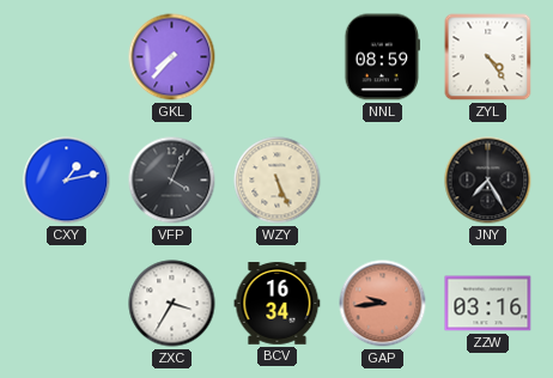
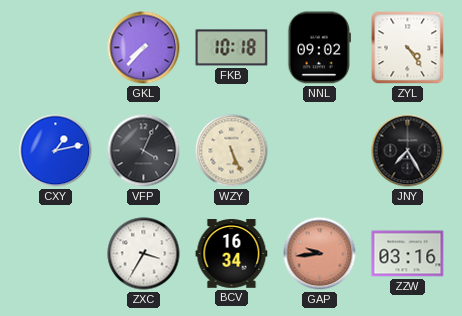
FKB: none -> 10:18 (232, 48)
NNL: 08:59 -> 09:02 (320, 48)
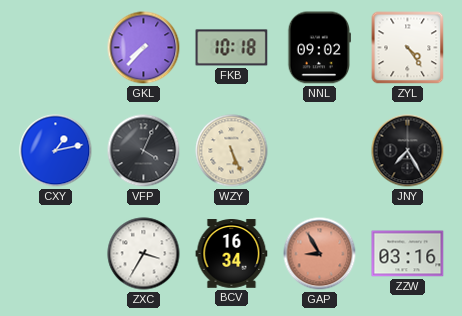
GAP: 9:44 -> 8:55 (320, 254)
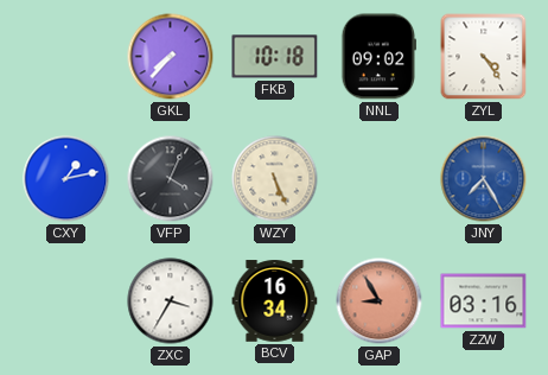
JNY dial: black -> blue (484, 179)
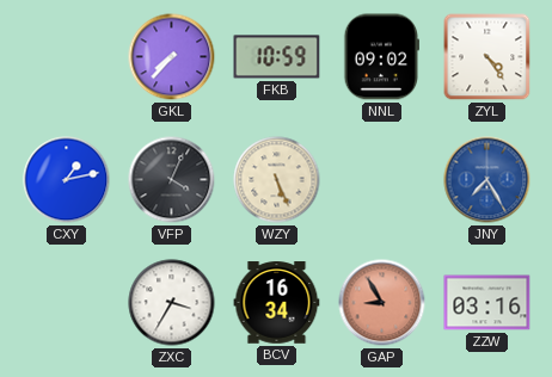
FKB: 10:18 -> 10:59 (277, 57)
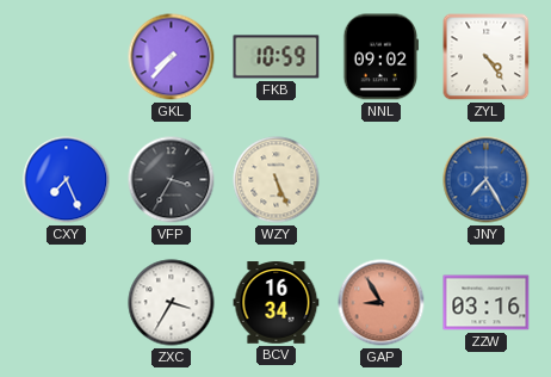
CXY: 1:13 -> 7:26 (67, 180)
VFP: 4:04 -> 3:35 (172, 180)
